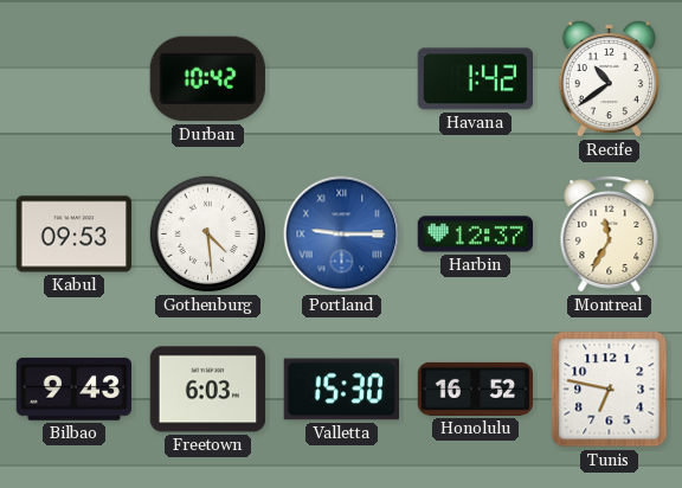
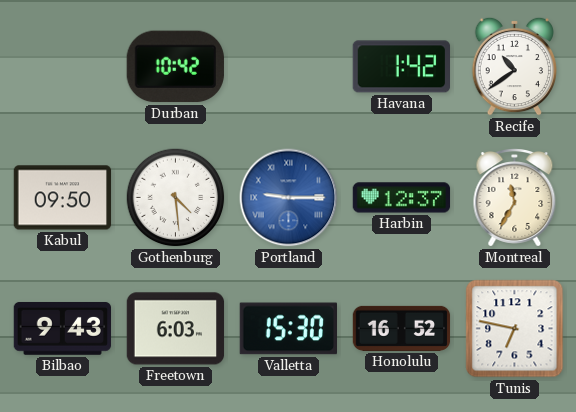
Kabul: 09:53 -> 09:50 (63, 198)
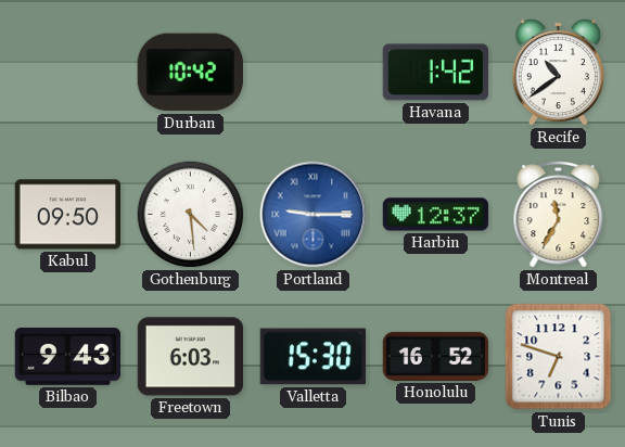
Tunis: 6:47 -> 6:48 (559, 357)
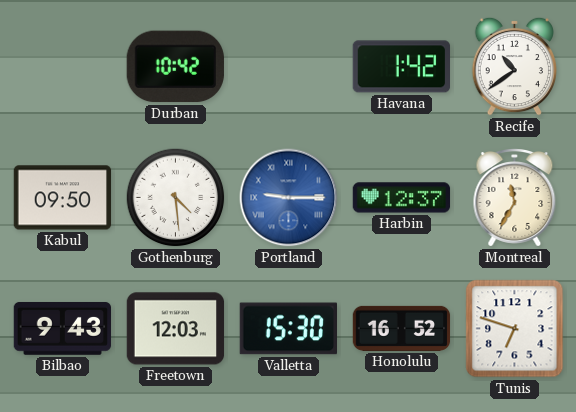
Freetown: 6:03 -> 12:03 (176, 329)
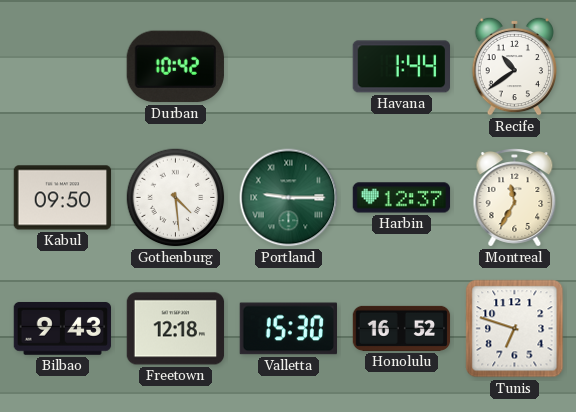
Havana: 1:42 -> 1:44 (401, 67)
Portland dial: blue -> green (289, 198)
Freetown: 12:03 -> 12:18 (176, 329)
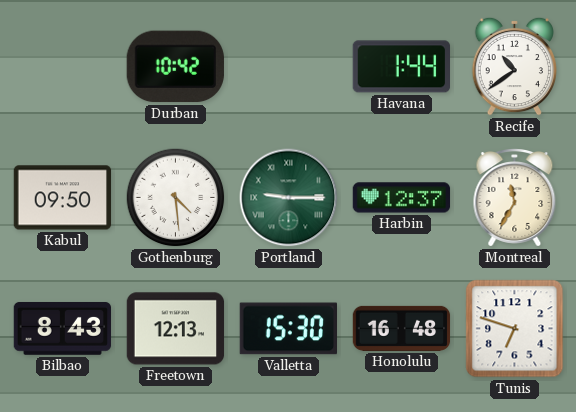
Bilbao: 9:43 -> 8:43 (62, 329)
Freetown: 12:18 -> 12:13 (176, 329)
Honolulu: 16:52 -> 16:48 (402, 328)
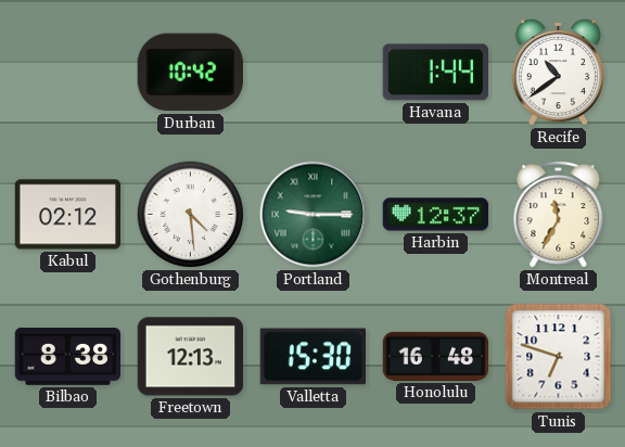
Kabul: 09:50 -> 02:12 (68, 215)
Bilbao: 8:43 -> 8:38 (67, 357)
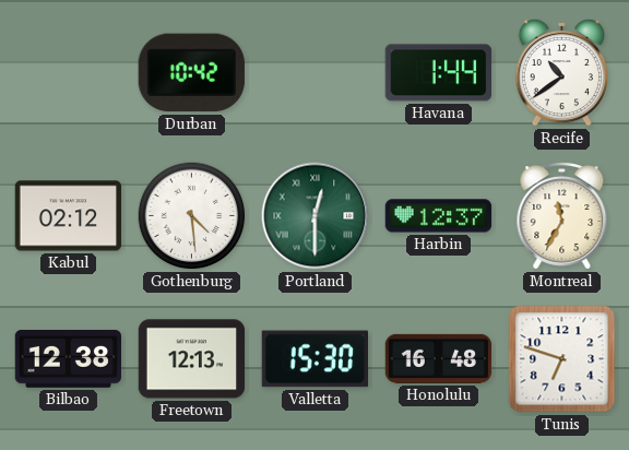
Portland: 9:15 -> 12:30 (316, 216)
Bilbao: 8:38 -> 12:38 (68, 359)
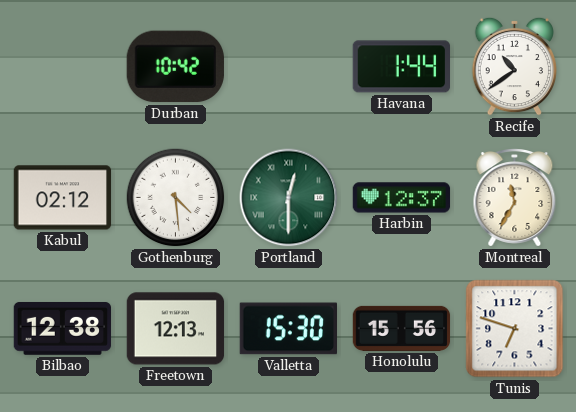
Honolulu: 16:48 -> 15:56 (402, 328)
